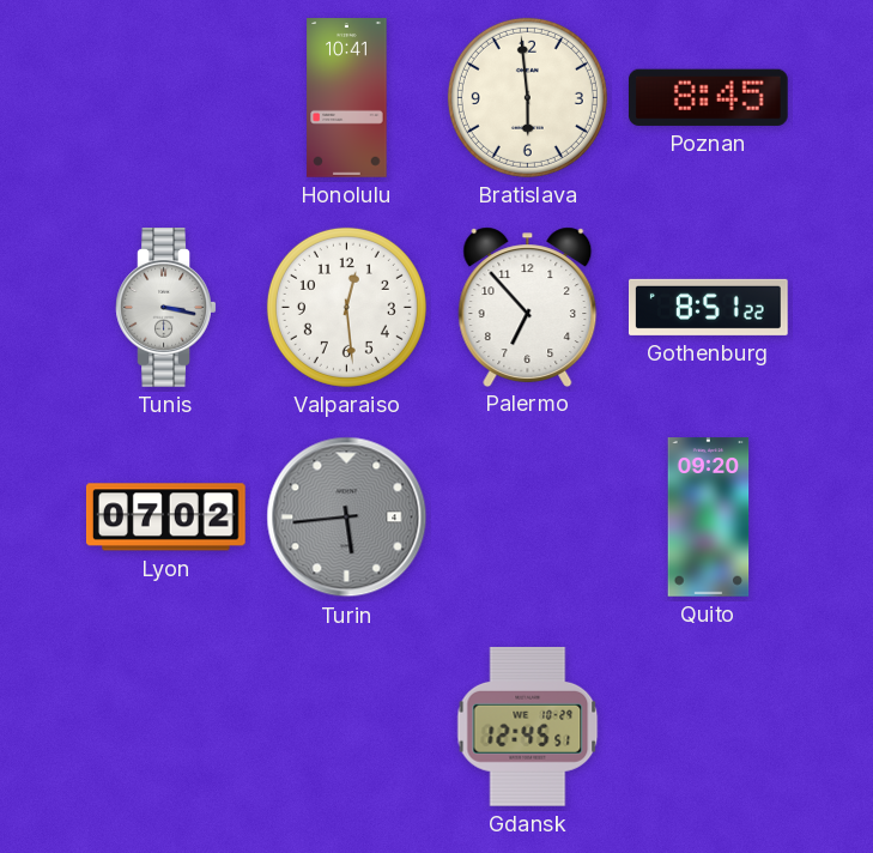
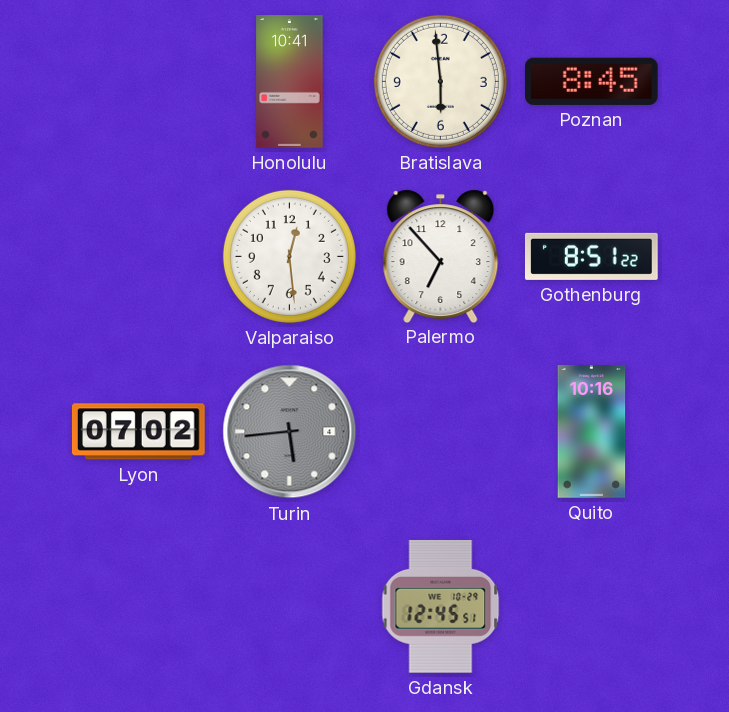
Tunis: 3:17 -> none (166, 308)
Quito: 09:20 -> 10:16 (592, 432)
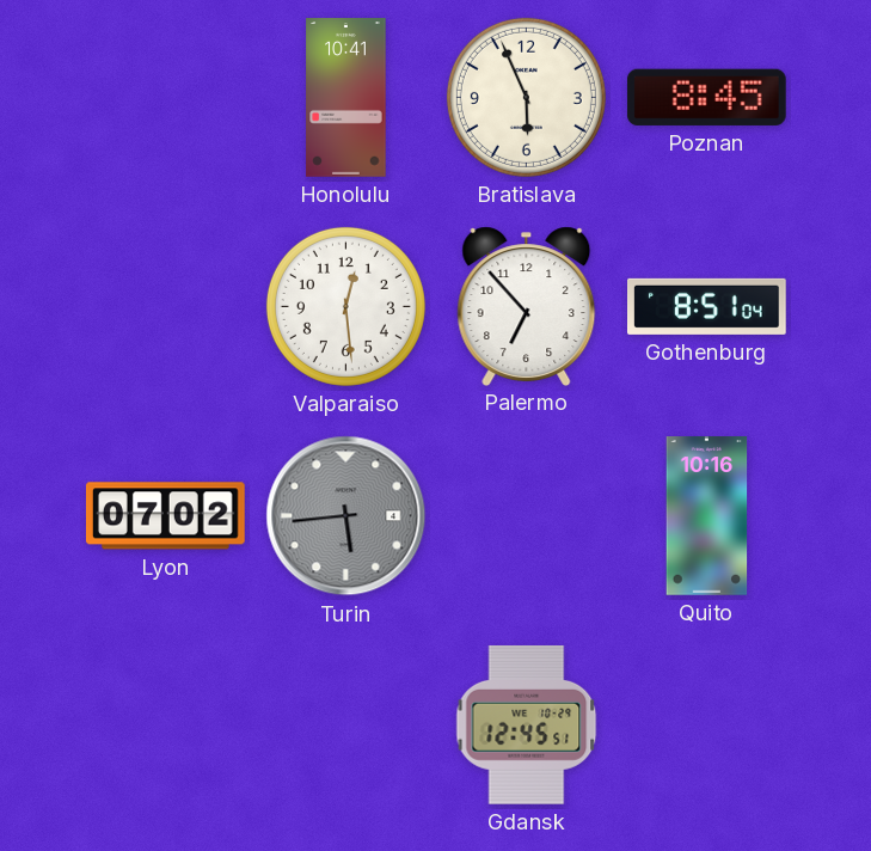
Bratislava: 5:59 -> 5:56 (526, 97)
Gothenburg: 8:51:22 -> 8:51:04 (707, 306)
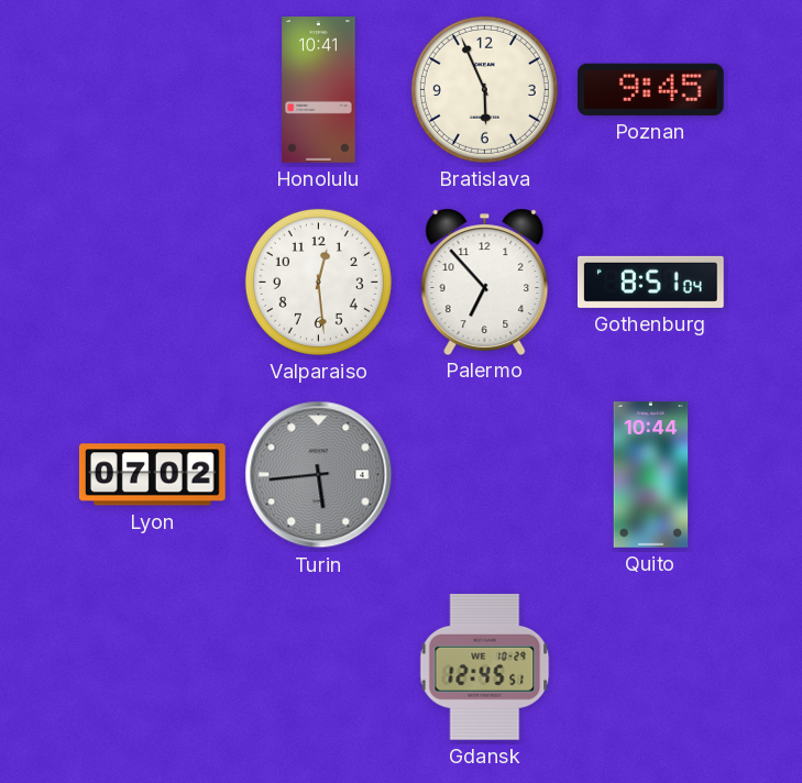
Poznan: 8:45 -> 9:45 (650, 89)
Quito: 10:16 -> 10:44 (651, 475)
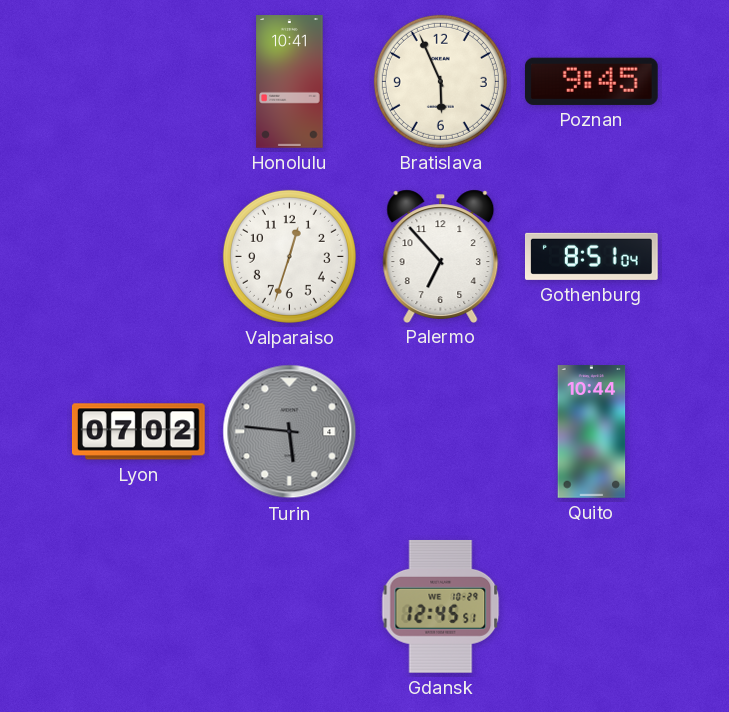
Valparaiso: 12:29 -> 12:33 (289, 256)
Turin: 5:44 -> 5:46 (290, 432)
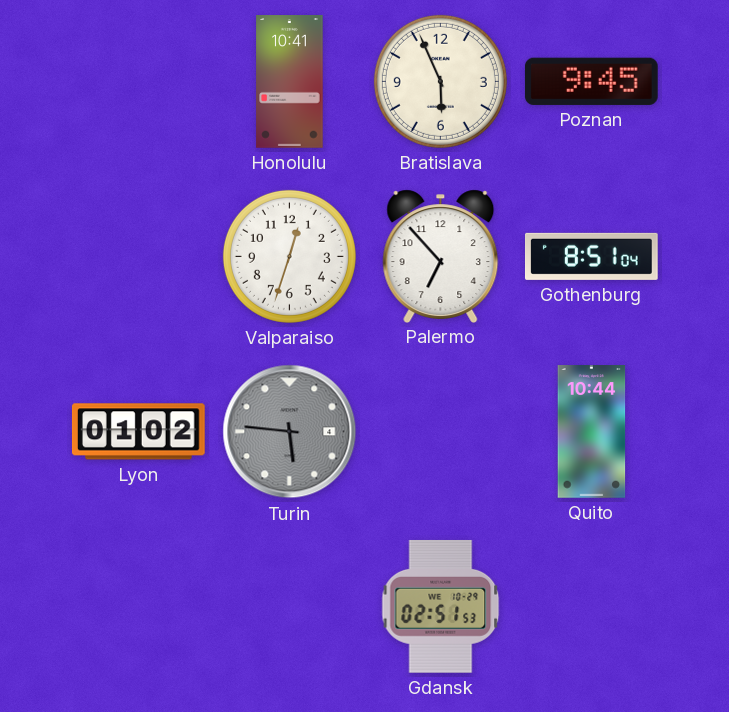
Lyon: 07:02 -> 01:02 (138, 432)
Gdansk: 12:45 -> 02:51 (441, 606)
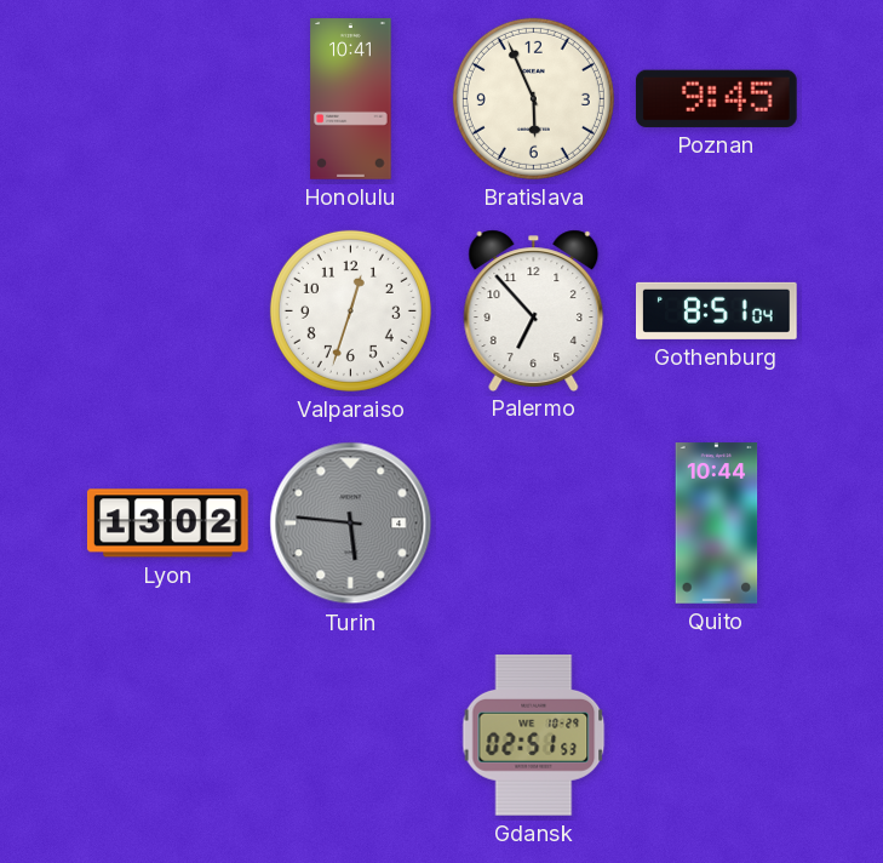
Lyon: 01:02 -> 13:02 (167, 524)
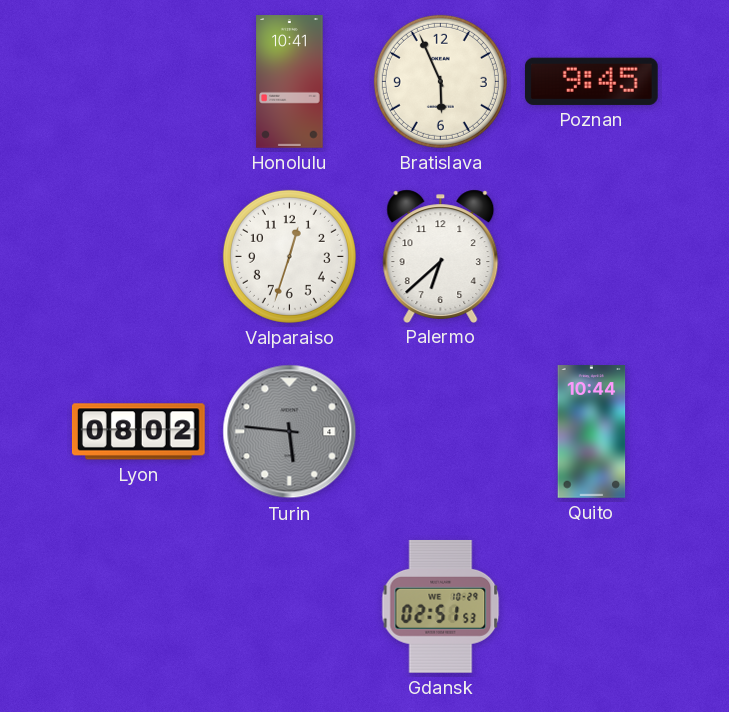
Palermo: 6:53 -> 6:38 (441, 256)
Gothenburg: 8:51 -> none (717, 310)
Lyon: 13:02 -> 08:02 (138, 432)
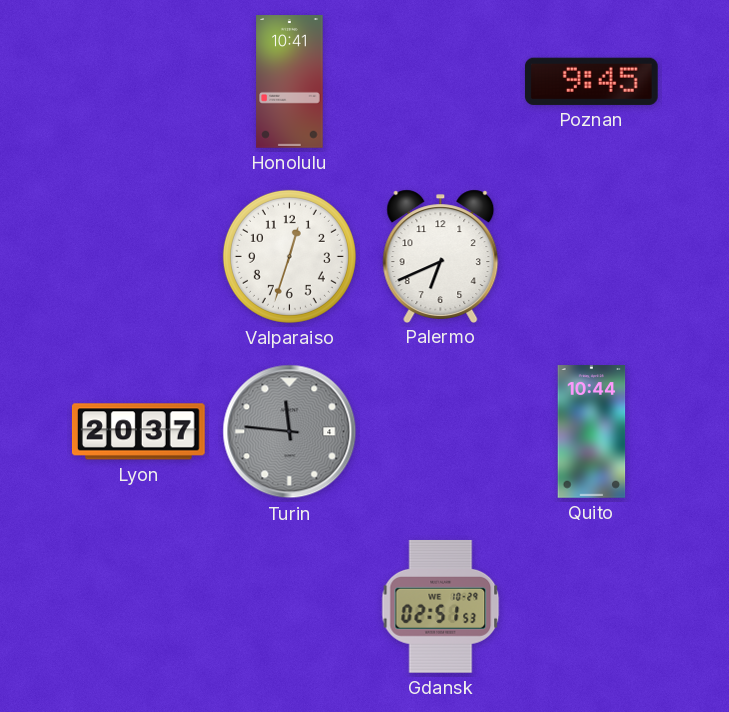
Bratislava: 5:56 -> none (440, 81)
Palermo: 6:38 -> 6:41 (441, 256)
Lyon: 08:02 -> 20:37 (138, 432)
Turin: 5:46 -> 11:46 (290, 432)
